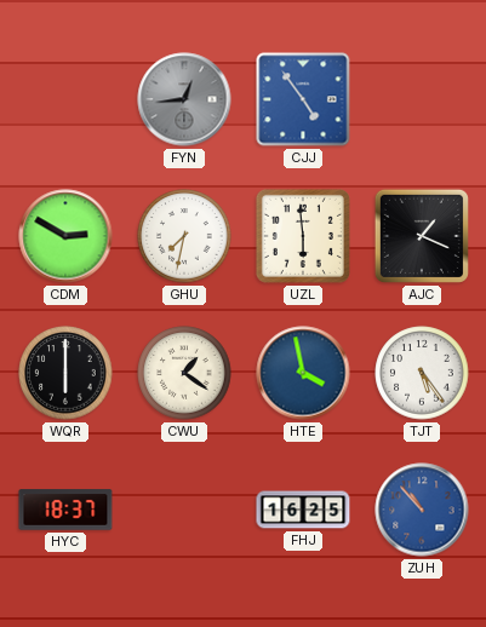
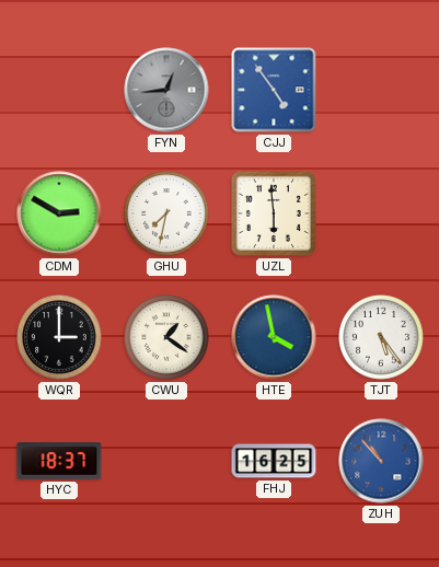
AJC: 1:19 -> none (422, 236)
WQR: 6:00 -> 3:00 (59, 337)
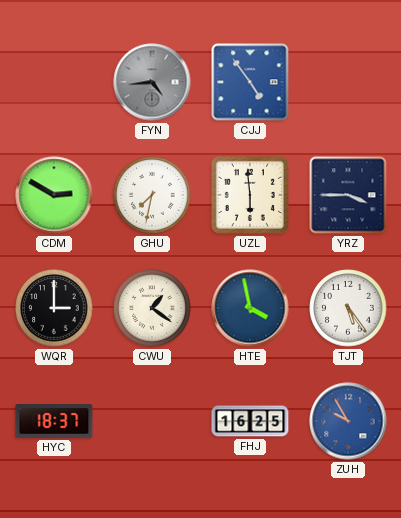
FYN: 12:44 -> 4:44 (152, 82)
YRZ: none -> 3:45 (348, 195)
ZUH: 10:53 -> 9:55 (348, 421)
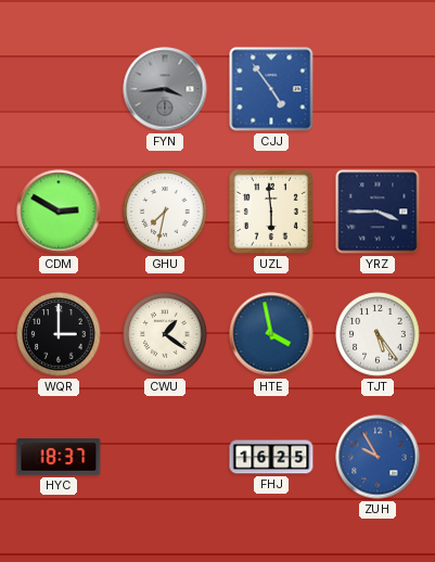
FYN: 4:44 -> 3:44 (165, 89)
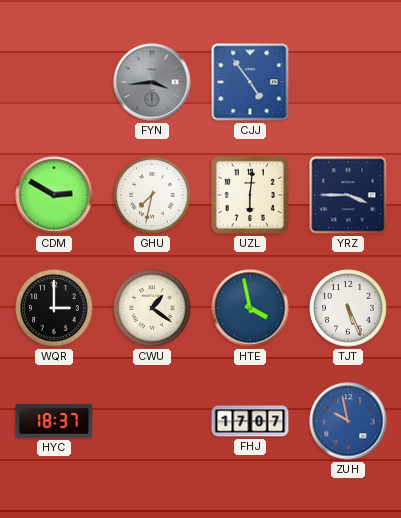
UZL: 5:59 -> 6:01 (250, 195)
TJT: 5:24 -> 5:26 (348, 308)
FHJ: 16:25 -> 17:07 (250, 421)
ZUH: 9:55 -> 9:58 (348, 421)
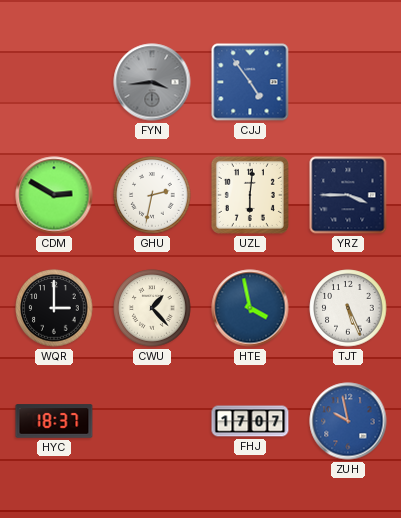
GHU: 7:32 -> 2:32 (152, 195)
CWU: 1:21 -> 1:23 (152, 308)
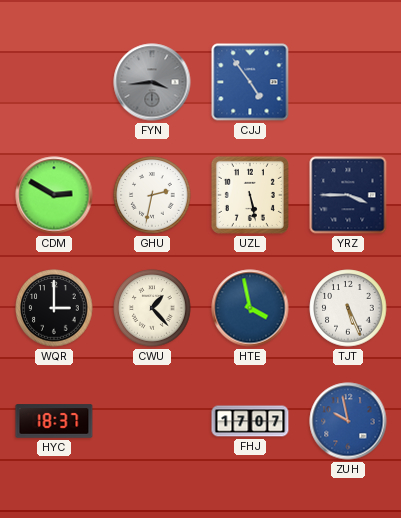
UZL: 6:01 -> 5:28 (250, 195)
